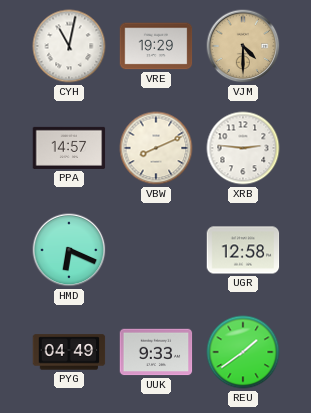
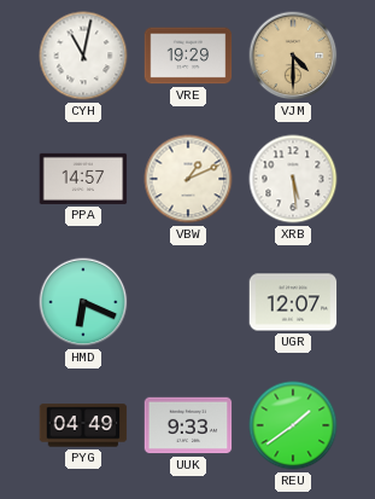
VBW: 8:11 -> 1:11 (188, 179)
XRB: 2:46 -> 5:29 (293, 179)
UGR: 12:58 -> 12:07 (293, 302)
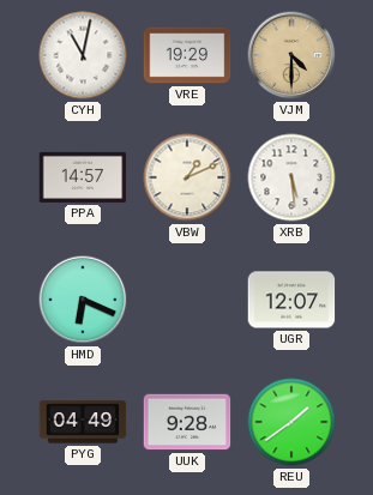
UUK: 9:33 -> 9:28 (187, 422)
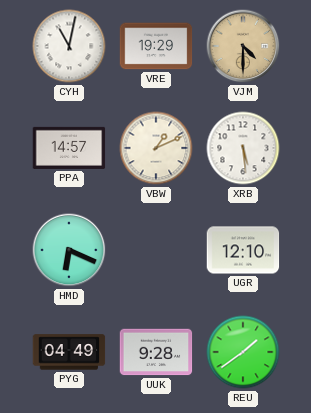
UGR: 12:07 -> 12:10 (243, 250)
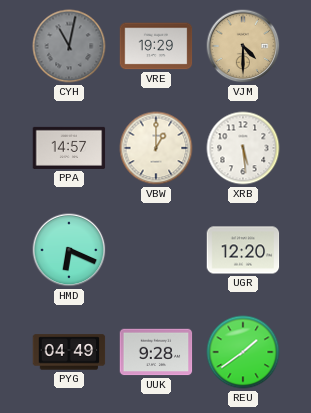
CYH dial: white -> grey (69, 46)
VBW: 1:11 -> 1:00 (156, 148)
UGR: 12:10 -> 12:20 (243, 250)
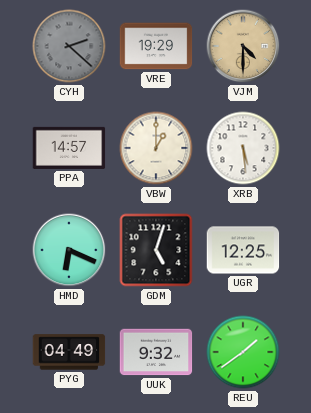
CYH: 11:02 -> 2:22 (69, 46)
GDM: none -> 5:03 (156, 250)
UGR: 12:20 -> 12:25 (243, 250)
UUK: 9:28 -> 9:32 (156, 352)
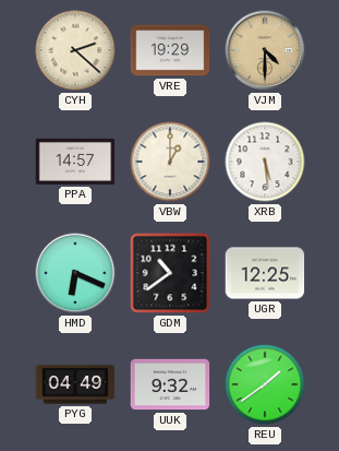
CYH dial: grey -> cream (75, 50)
GDM: 5:03 -> 10:39 (170, 273)
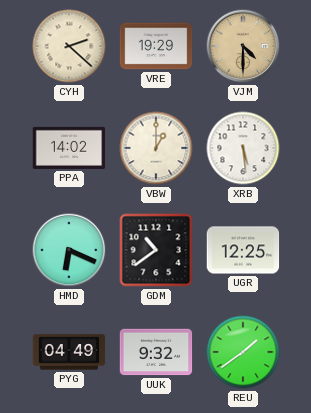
PPA: 14:57 -> 14:02 (69, 148)
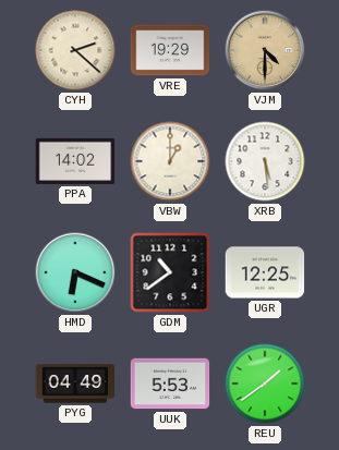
UUK: 9:32 -> 5:53 (170, 384)
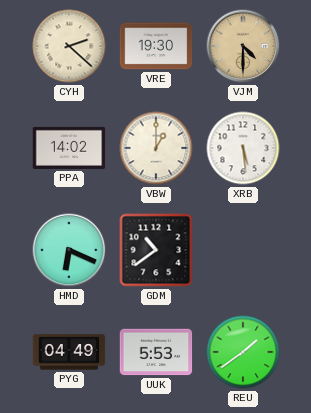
VRE: 19:29 -> 19:30 (156, 46)
UGR: 12:25 -> none (265, 272)
